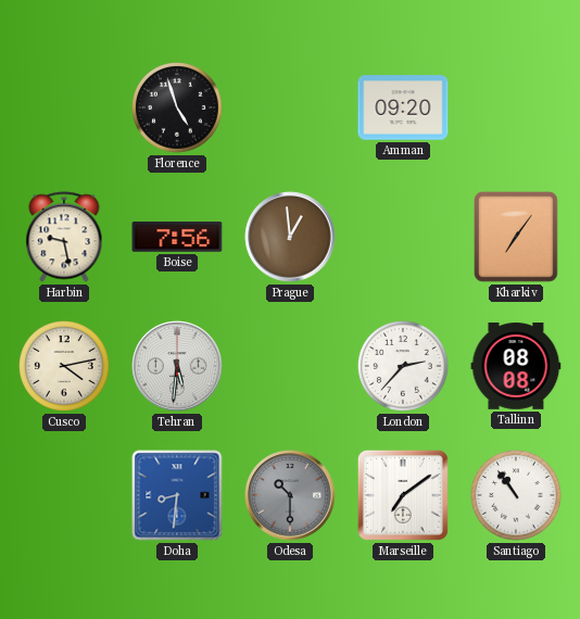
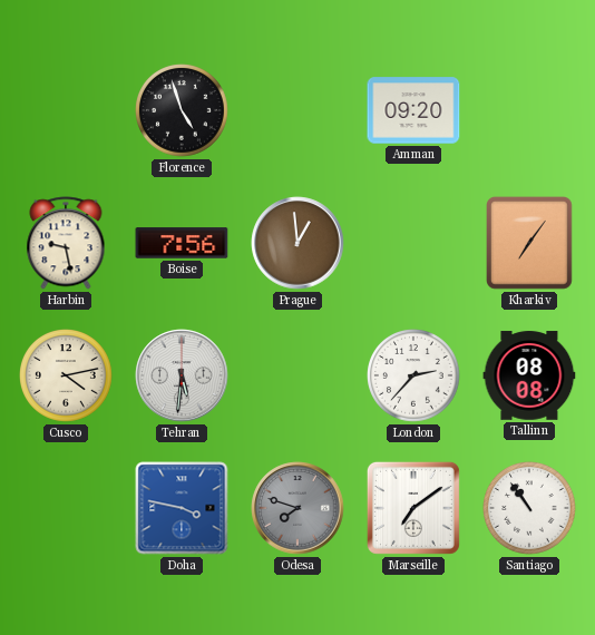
Doha: 8:31 -> 3:47 (182, 508)
Odesa: 10:30 -> 7:48 (297, 508)
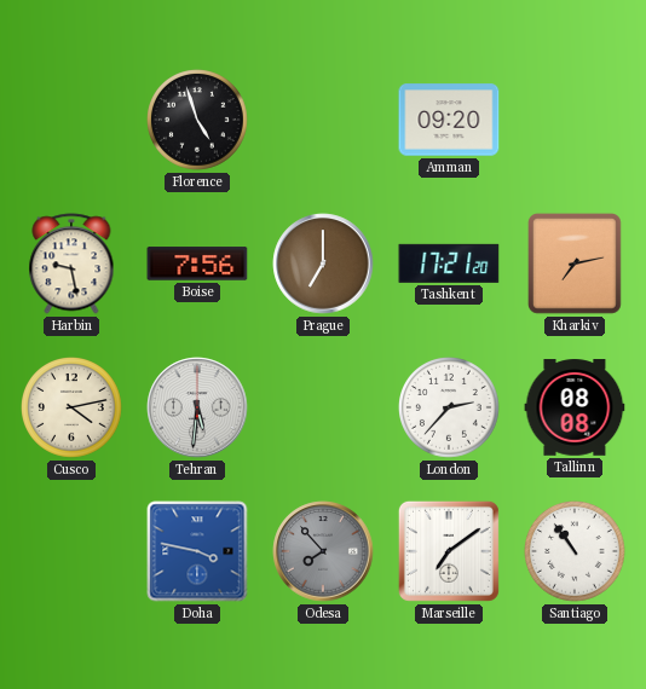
Prague: 12:59 -> 7:00 (323, 264)
Tashkent: none -> 17:21 (449, 264)
Kharkiv: 7:06 -> 7:13 (576, 265)
Odesa: 7:48 -> 7:53 (323, 551)
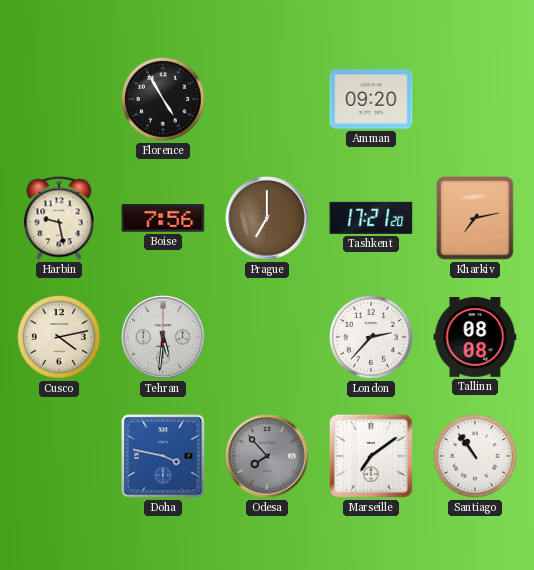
Florence: 4:57 -> 4:55 (164, 100)
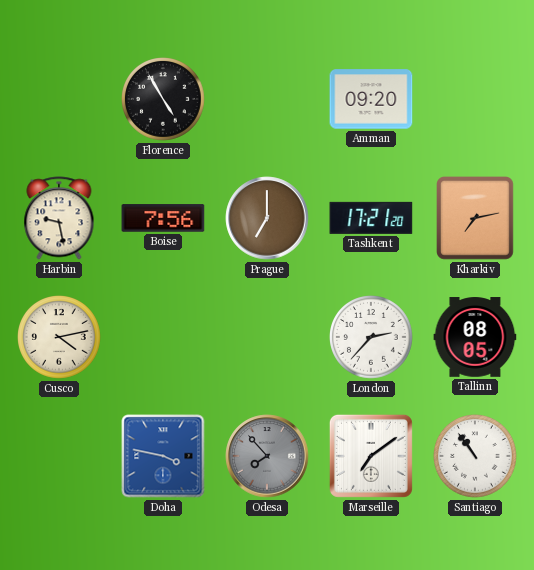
Tehran: 5:31 -> none (163, 337)
Tallinn: 08:08 -> 08:05 (475, 337)
